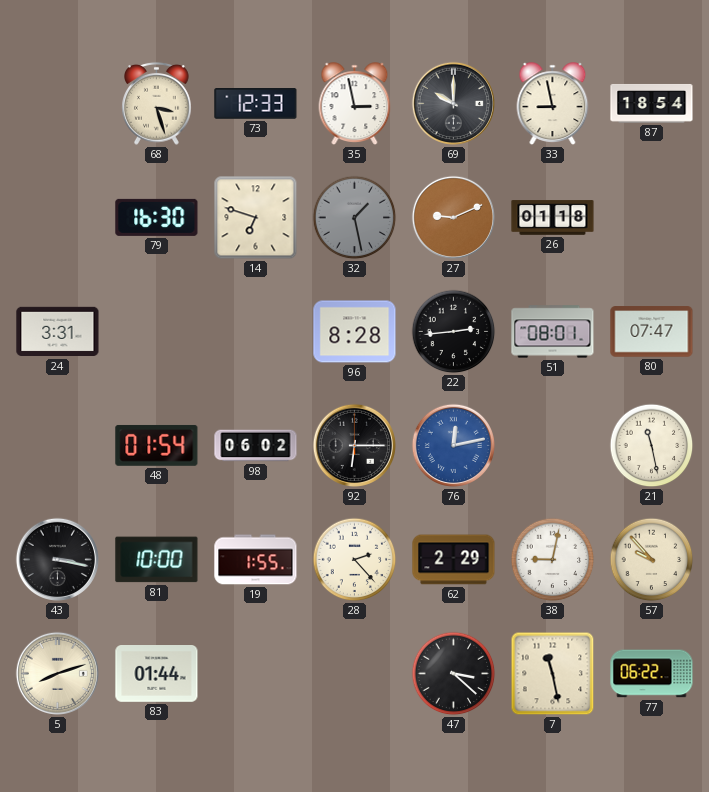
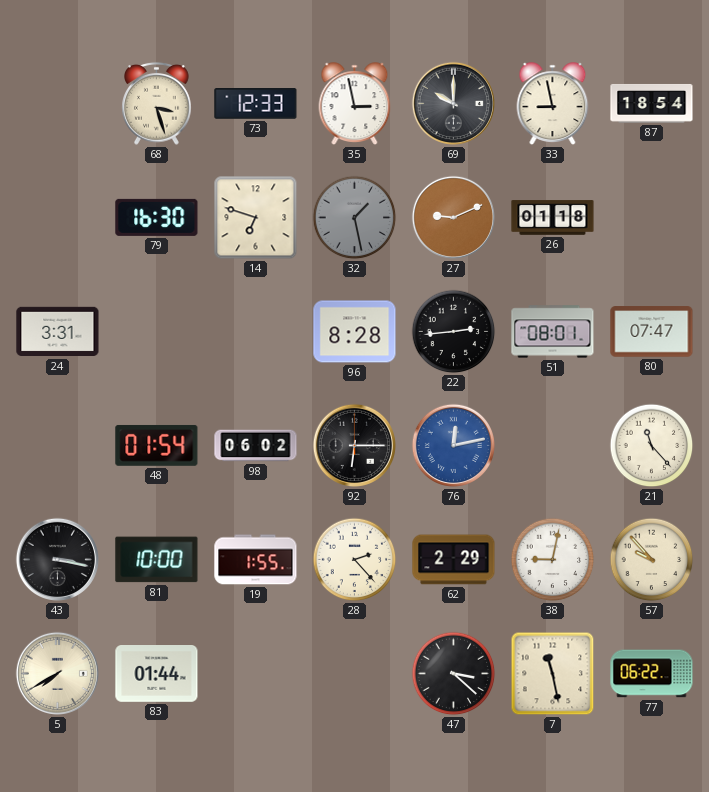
21: 11:28 -> 11:23 (652, 446)
5: 8:12 -> 7:40 (57, 673)
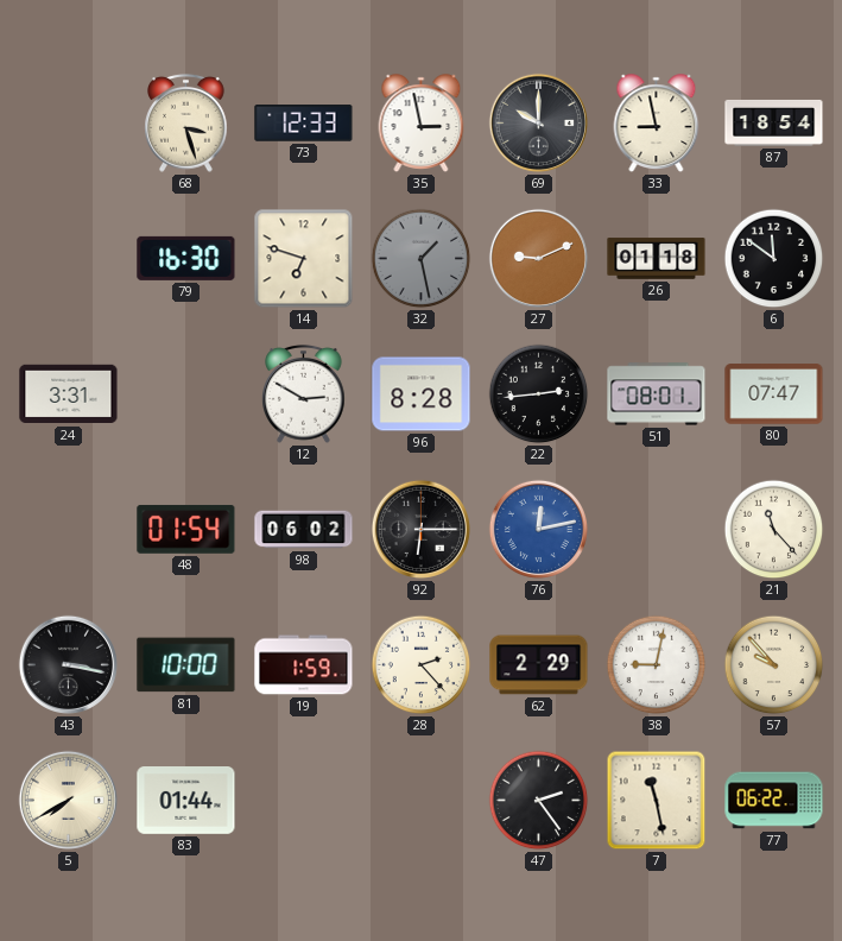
6: none -> 11:51 (774, 259)
12: none -> 2:50 (304, 393)
19: 1:55 -> 1:59 (304, 665)
47: 3:22 -> 2:24 (539, 801)
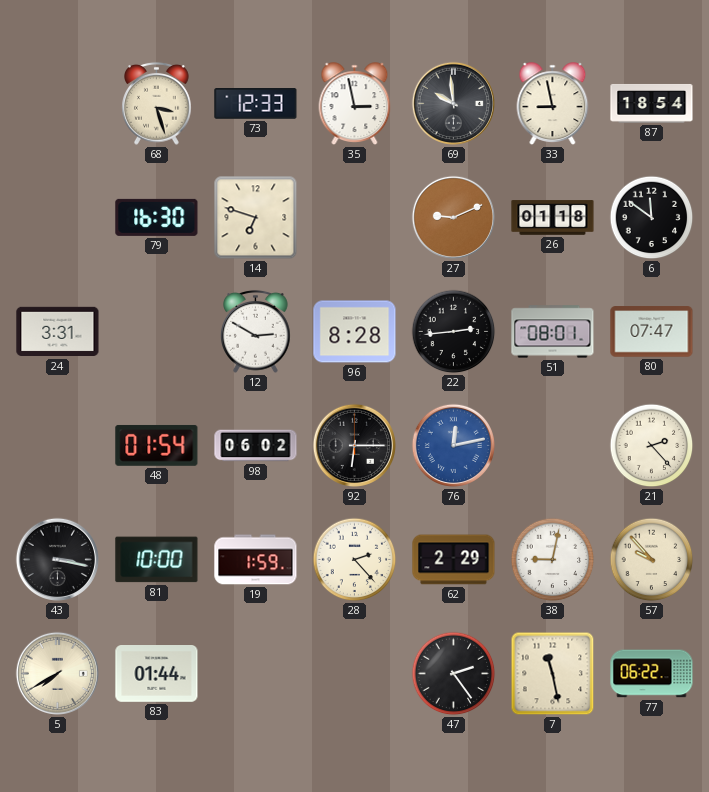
69: 10:00 -> 9:59 (453, 103)
32: 1:28 -> none (422, 259)
21: 11:23 -> 2:23 (652, 446)
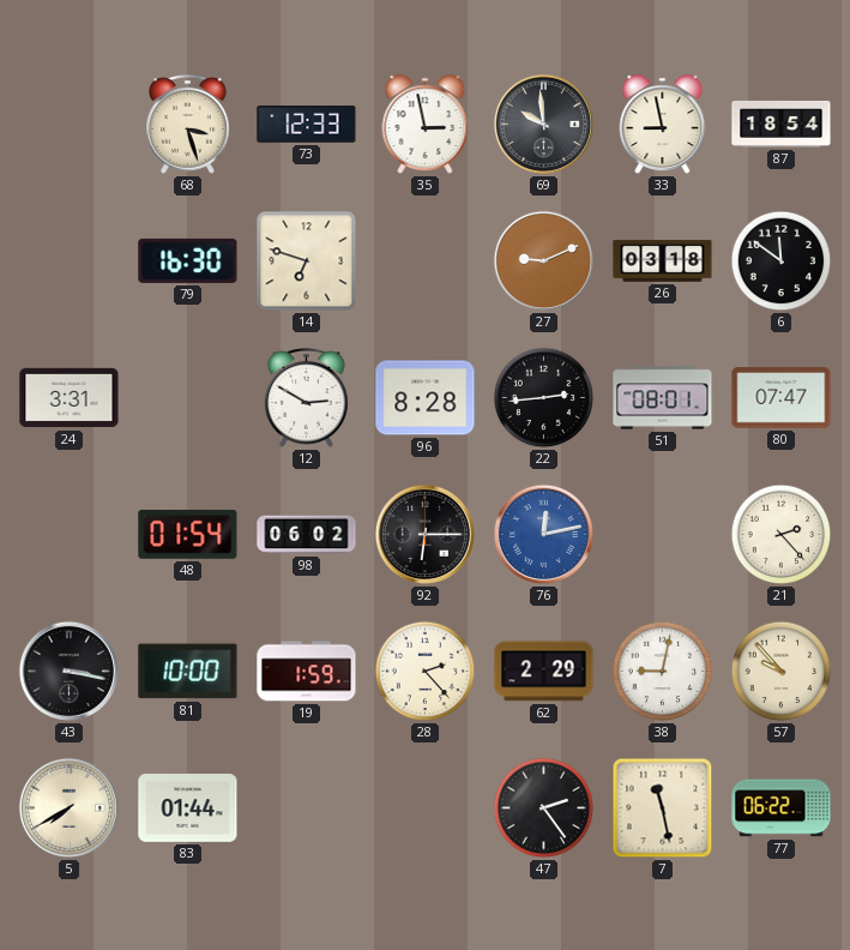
26: 01:18 -> 03:18 (663, 261)
